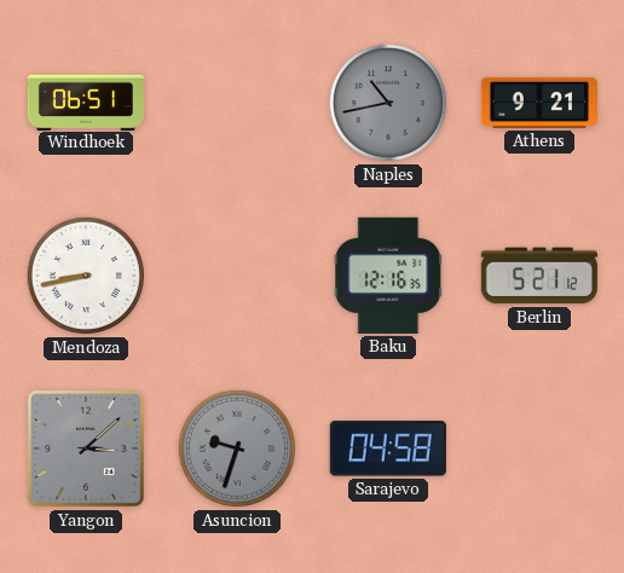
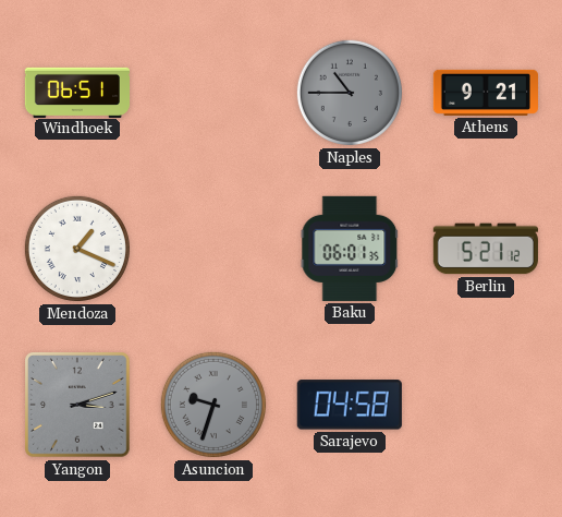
Naples: 10:43 -> 10:45 (350, 93)
Mendoza: 8:43 -> 1:19 (77, 249)
Baku: 12:16 -> 06:01 (350, 249)
Yangon: 3:08 -> 3:12 (77, 405)
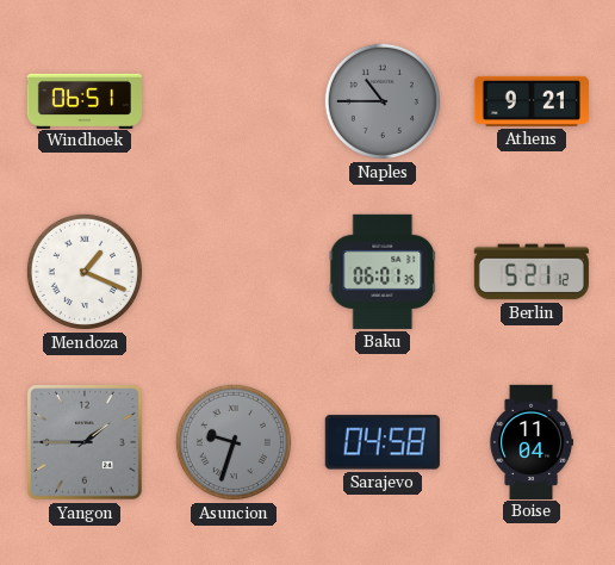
Yangon: 3:12 -> 1:45 (85, 442)
Boise: none -> 11:04 (530, 441)
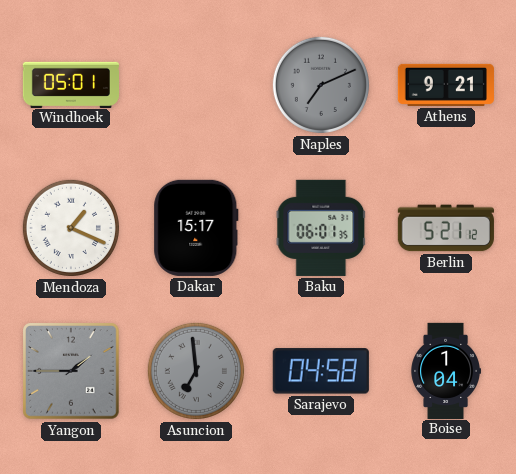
Windhoek: 06:51 -> 05:01 (70, 84)
Naples: 10:45 -> 7:11 (321, 85)
Dakar: none -> 15:17 (196, 228)
Asuncion: 9:33 -> 6:59 (196, 371)
Boise: 11:04 -> 1:04 (445, 370)
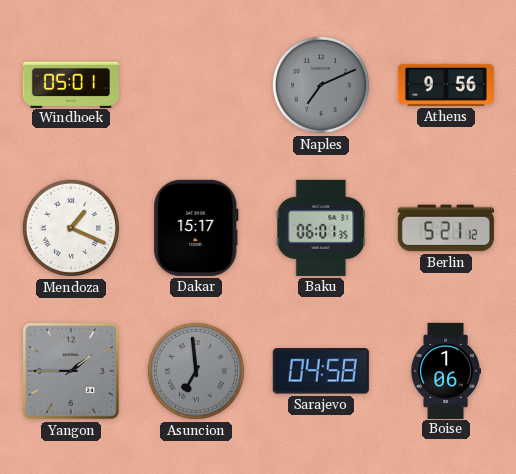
Athens: 9:21 -> 9:56 (446, 85)
Boise: 1:04 -> 1:06 (445, 370)
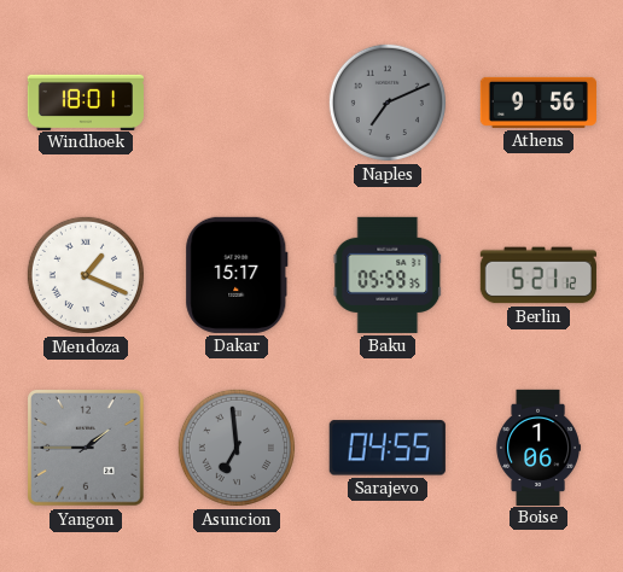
Windhoek: 05:01 -> 18:01 (85, 101)
Baku: 06:01 -> 05:59 (388, 275)
Sarajevo: 04:58 -> 04:55 (388, 448)
